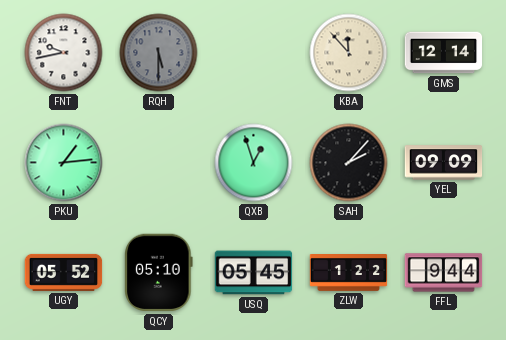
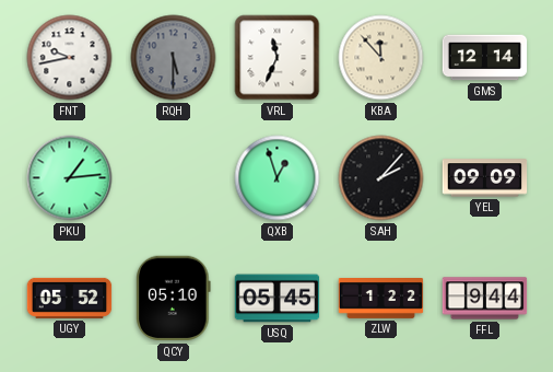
VRL: none -> 11:34 (278, 58)
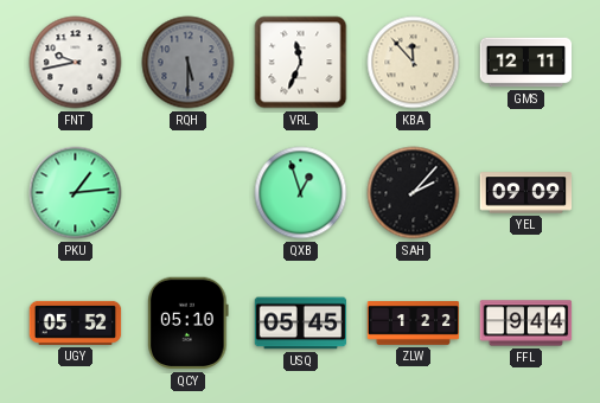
GMS: 12:14 -> 12:11 (526, 63)
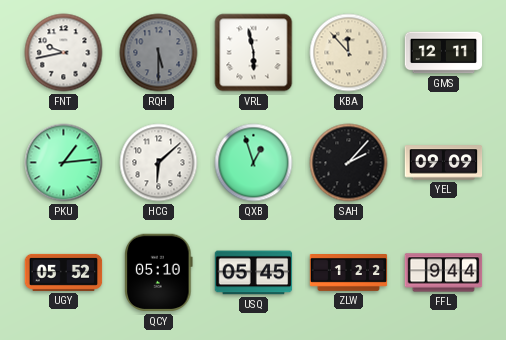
VRL: 11:34 -> 5:58 (254, 53)
HCG: none -> 6:08 (159, 163)
